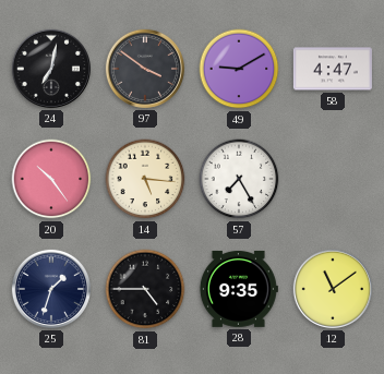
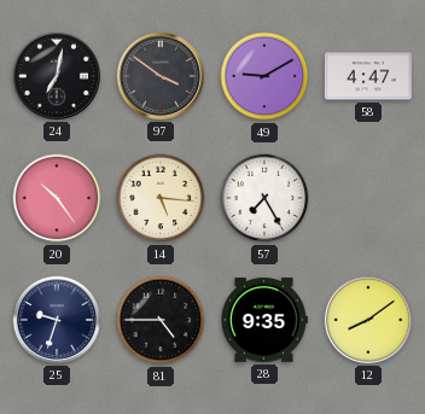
25: 1:33 -> 9:33 (57, 320)
12: 11:09 -> 8:09 (368, 320)
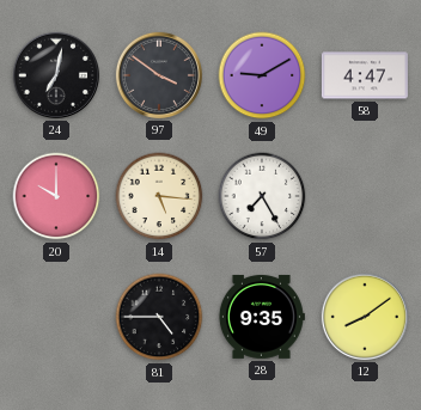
20: 10:24 -> 10:00 (56, 196)
25: 9:33 -> none (57, 320)
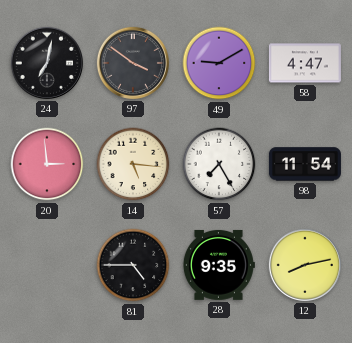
20: 10:00 -> 2:59 (47, 164)
98: none -> 11:54 (305, 164)
12: 8:09 -> 8:13 (305, 265)
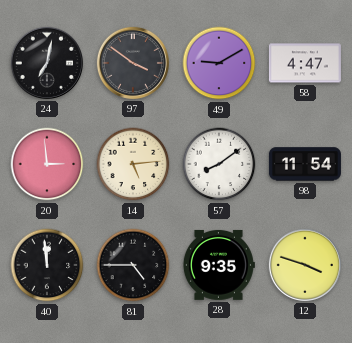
14: 5:16 -> 5:14 (133, 164)
57: 7:25 -> 8:09 (219, 164)
40: none -> 11:59 (47, 265)
12: 8:13 -> 3:48 (305, 265)
